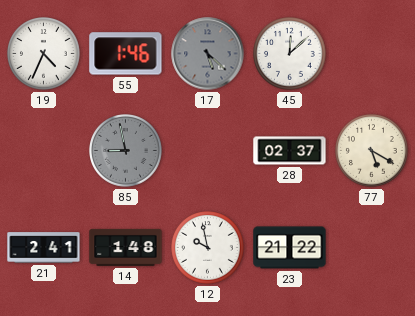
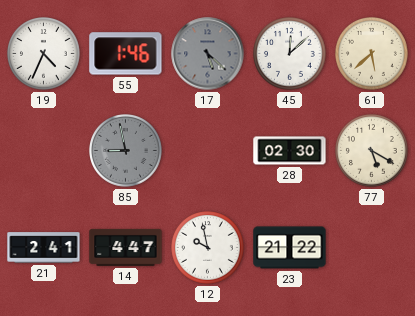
61: none -> 5:38 (372, 54)
28: 02:37 -> 02:30 (290, 151)
14: 1:48 -> 4:47 (126, 247)
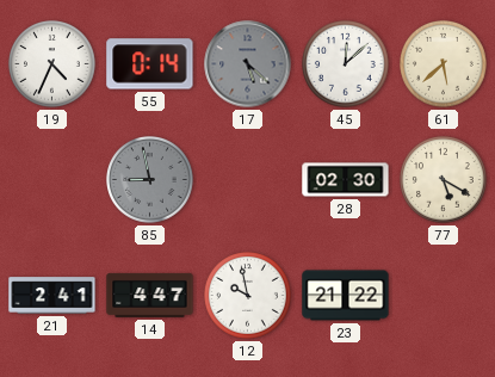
55: 1:46 -> 0:14 (150, 64)
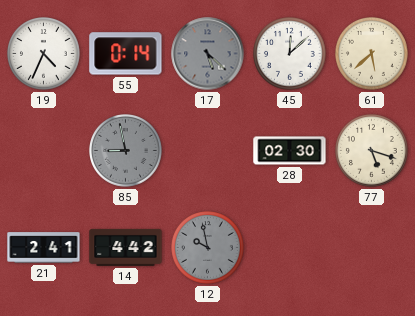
77: 5:20 -> 5:18 (372, 151)
14: 4:47 -> 4:42 (126, 247)
12 dial: white -> grey (208, 248)
23: 21:22 -> none (346, 296)
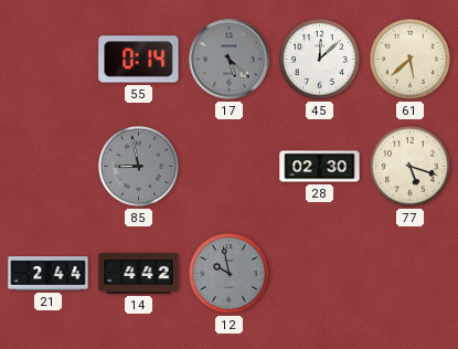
19: 4:34 -> none (44, 54)
21: 2:41 -> 2:44 (49, 274)
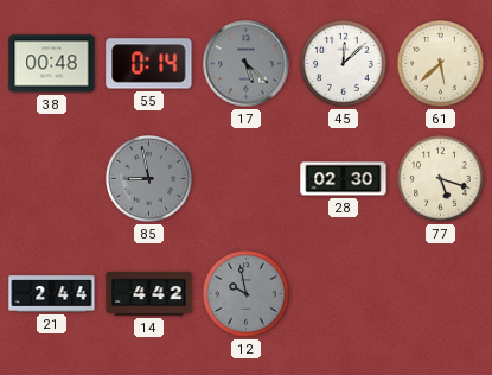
38: none -> 00:48 (52, 64)
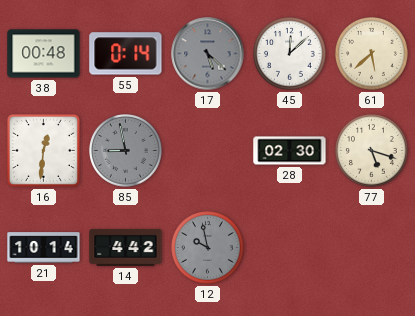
16: none -> 12:31 (43, 150)
21: 2:44 -> 10:14 (44, 248)
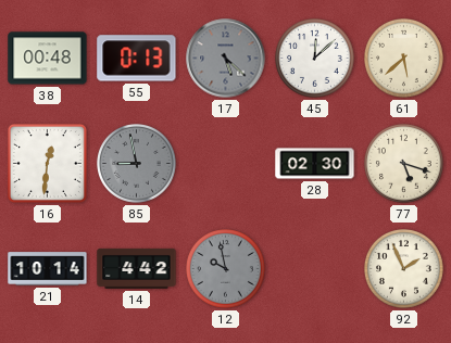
55: 0:14 -> 0:13 (137, 59)
92: none -> 1:56 (404, 269)
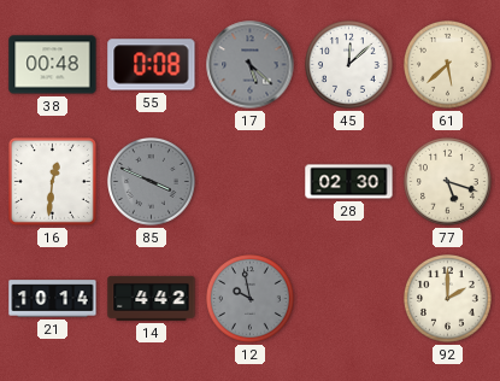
55: 0:13 -> 0:08 (152, 65)
85: 8:58 -> 3:49 (152, 182)
92: 1:56 -> 2:00 (448, 299)
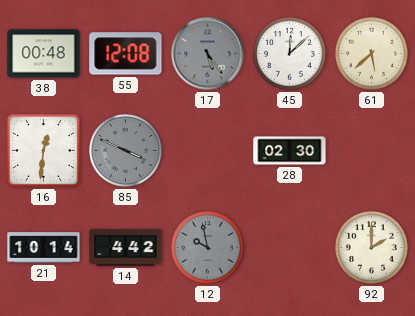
55: 0:08 -> 12:08 (126, 54)
17: 5:22 -> 5:24 (208, 54)
77: 5:18 -> none (448, 182)
